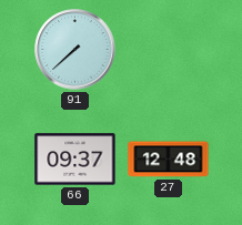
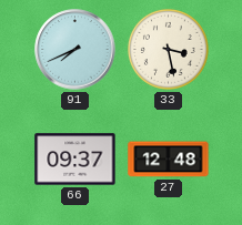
91: 7:38 -> 7:41 (75, 50)
33: none -> 3:28 (168, 49)
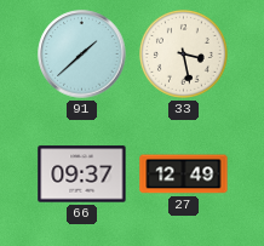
91: 7:41 -> 1:38 (82, 55)
27: 12:48 -> 12:49 (184, 175)
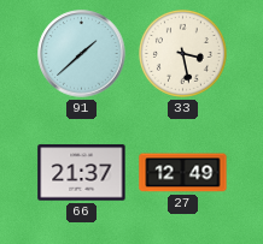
66: 09:37 -> 21:37 (82, 173)
